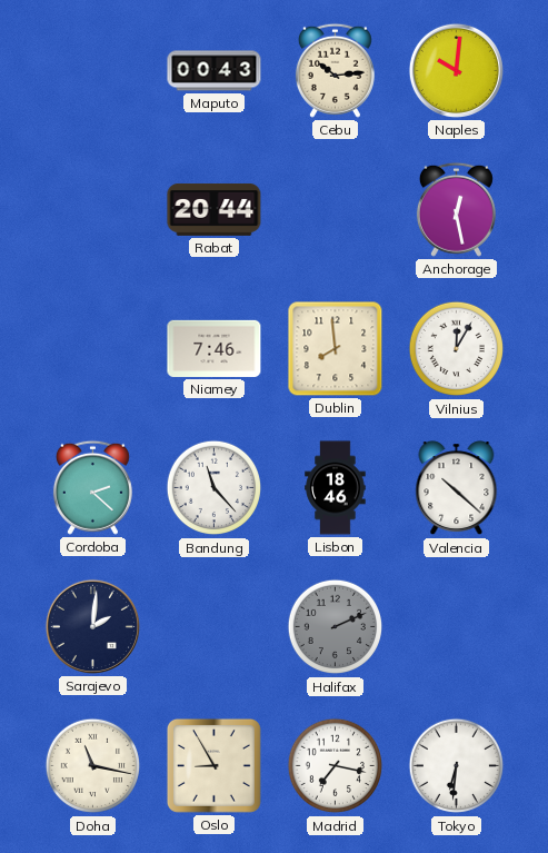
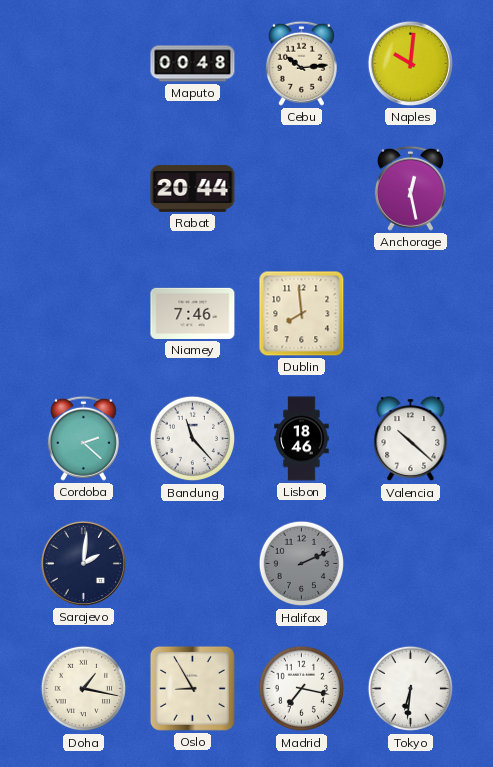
Maputo: 00:43 -> 00:48 (193, 64)
Vilnius: 12:05 -> none (457, 349)
Doha: 11:17 -> 1:17 (84, 689)
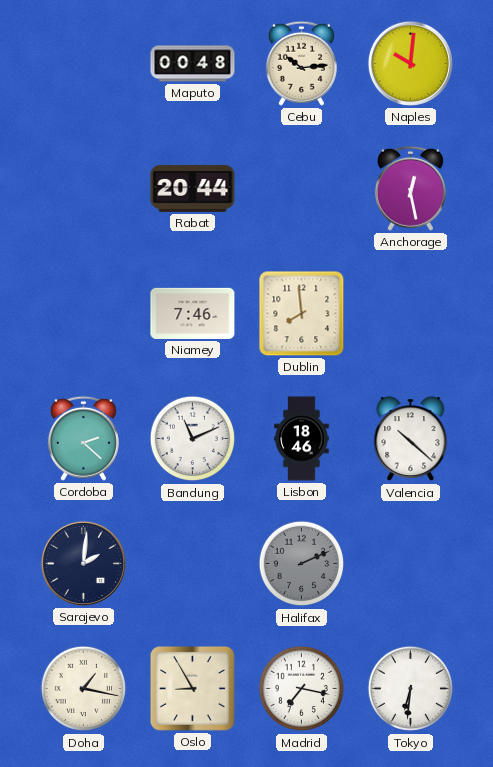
Bandung: 11:23 -> 11:11 (193, 439)
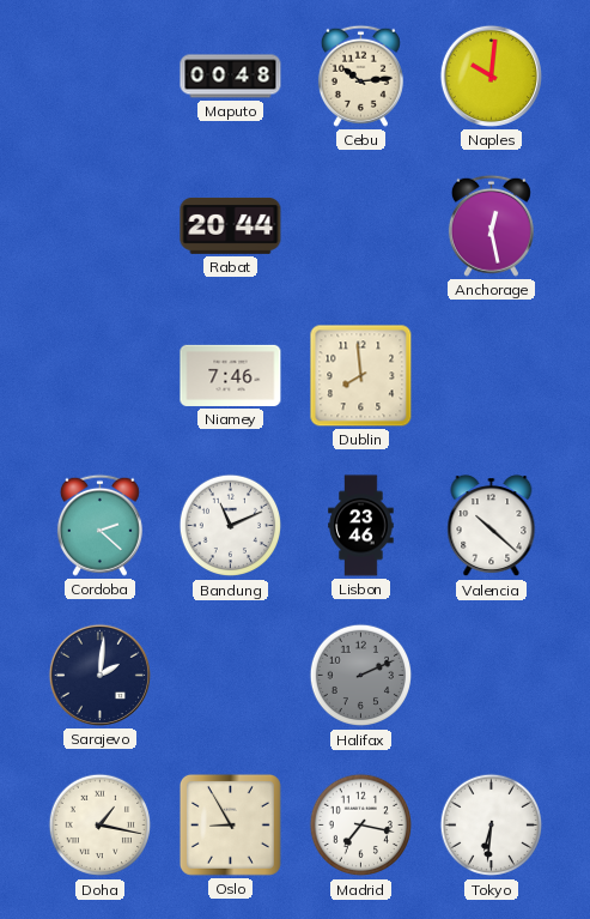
Lisbon: 18:46 -> 23:46 (361, 526)
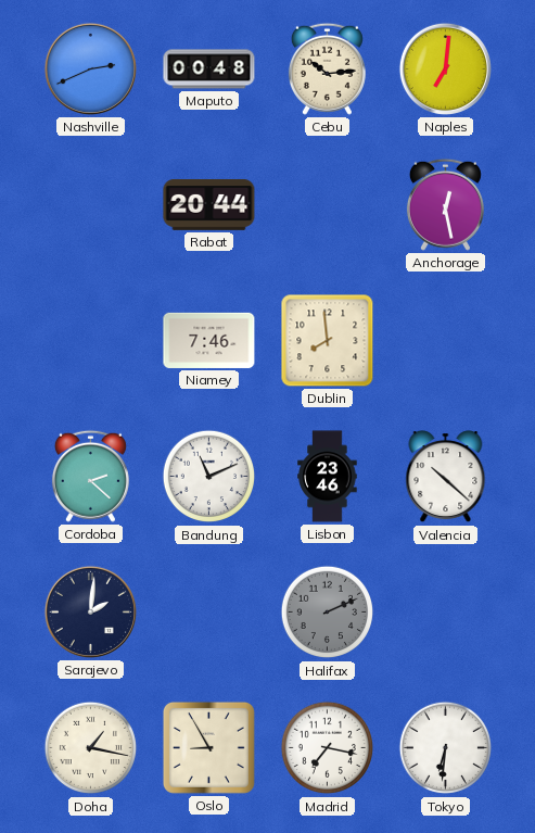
Nashville: none -> 2:41 (90, 68)
Naples: 10:01 -> 7:01 (445, 68)
